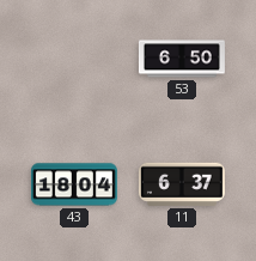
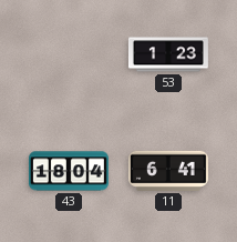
53: 6:50 -> 1:23 (168, 54)
11: 6:37 -> 6:41 (168, 171)
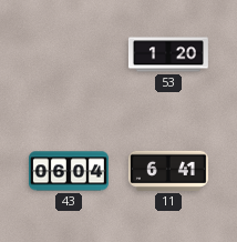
53: 1:23 -> 1:20 (168, 54)
43: 18:04 -> 06:04 (69, 171)
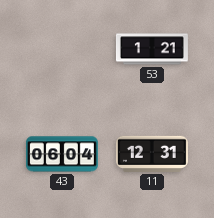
53: 1:20 -> 1:21 (152, 49)
11: 6:41 -> 12:31 (152, 154)
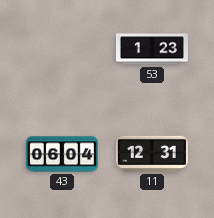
53: 1:21 -> 1:23 (152, 49)
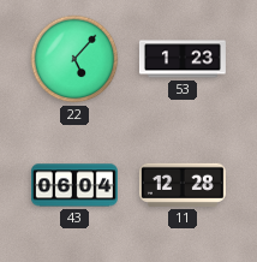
22: none -> 5:07 (74, 59)
11: 12:31 -> 12:28 (183, 185)
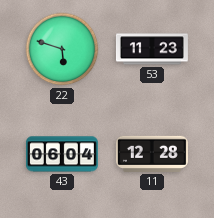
22: 5:07 -> 5:48 (62, 49)
53: 1:23 -> 11:23 (152, 49)
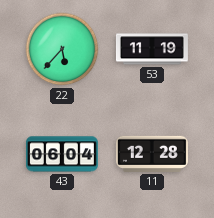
22: 5:48 -> 5:37 (62, 49)
53: 11:23 -> 11:19 (152, 49)
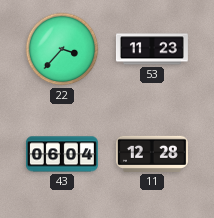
22: 5:37 -> 3:37 (62, 49)
53: 11:19 -> 11:23 (152, 49)
